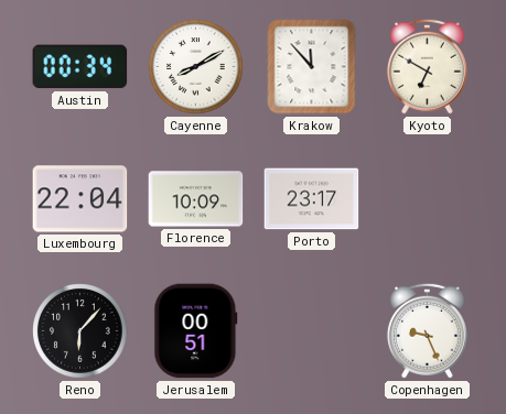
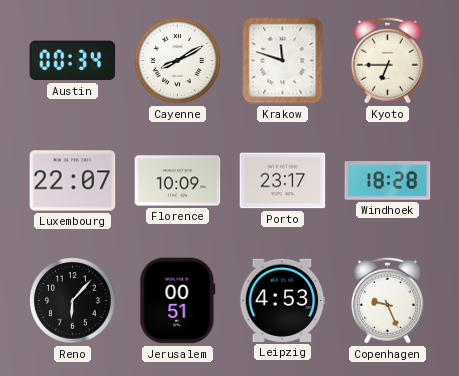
Krakow: 11:53 -> 11:48 (283, 61)
Kyoto: 6:50 -> 6:45 (387, 60)
Luxembourg: 22:04 -> 22:07 (73, 181)
Windhoek: none -> 18:28 (388, 181)
Leipzig: none -> 4:53 (283, 300)
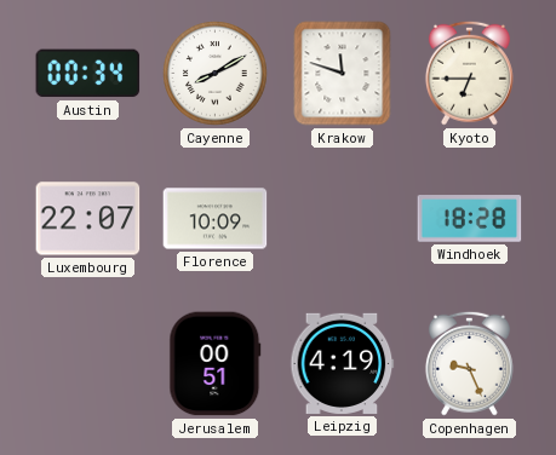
Porto: 23:17 -> none (283, 181)
Reno: 6:07 -> none (73, 301)
Leipzig: 4:53 -> 4:19 (343, 363)
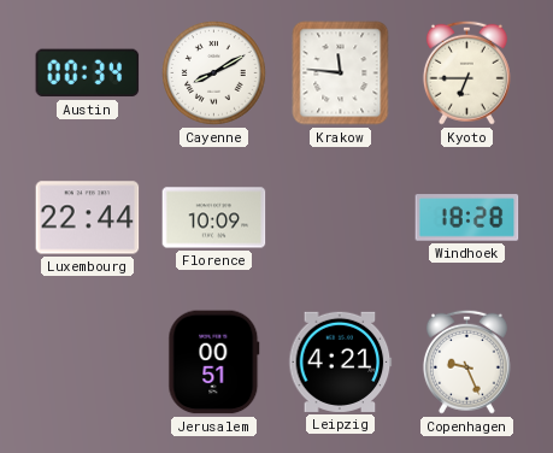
Krakow: 11:48 -> 11:46 (341, 73)
Luxembourg: 22:07 -> 22:44 (88, 218)
Leipzig: 4:19 -> 4:21 (341, 361)
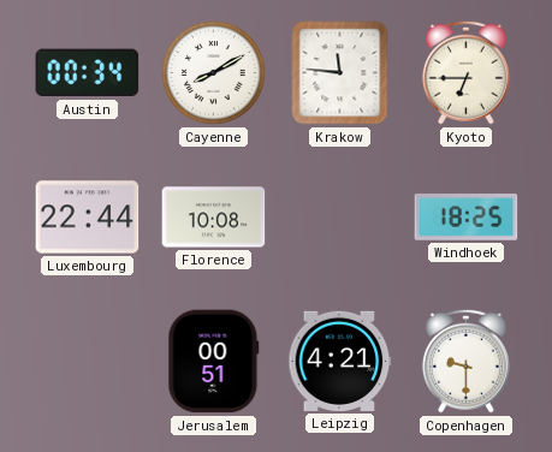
Florence: 10:09 -> 10:08 (214, 218)
Windhoek: 18:28 -> 18:25 (467, 218)
Copenhagen: 9:26 -> 9:30 (465, 361)
